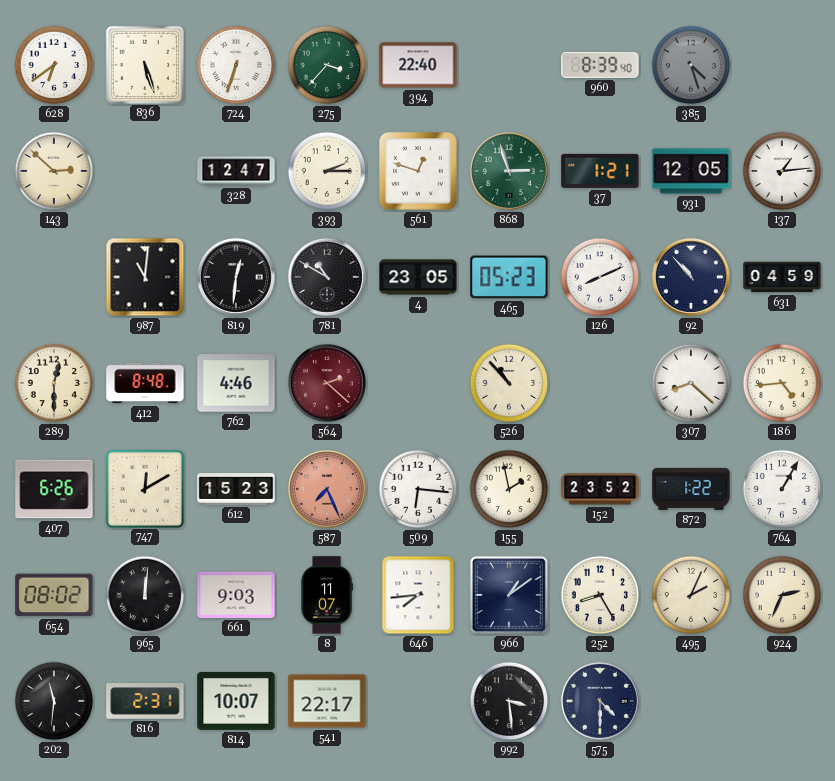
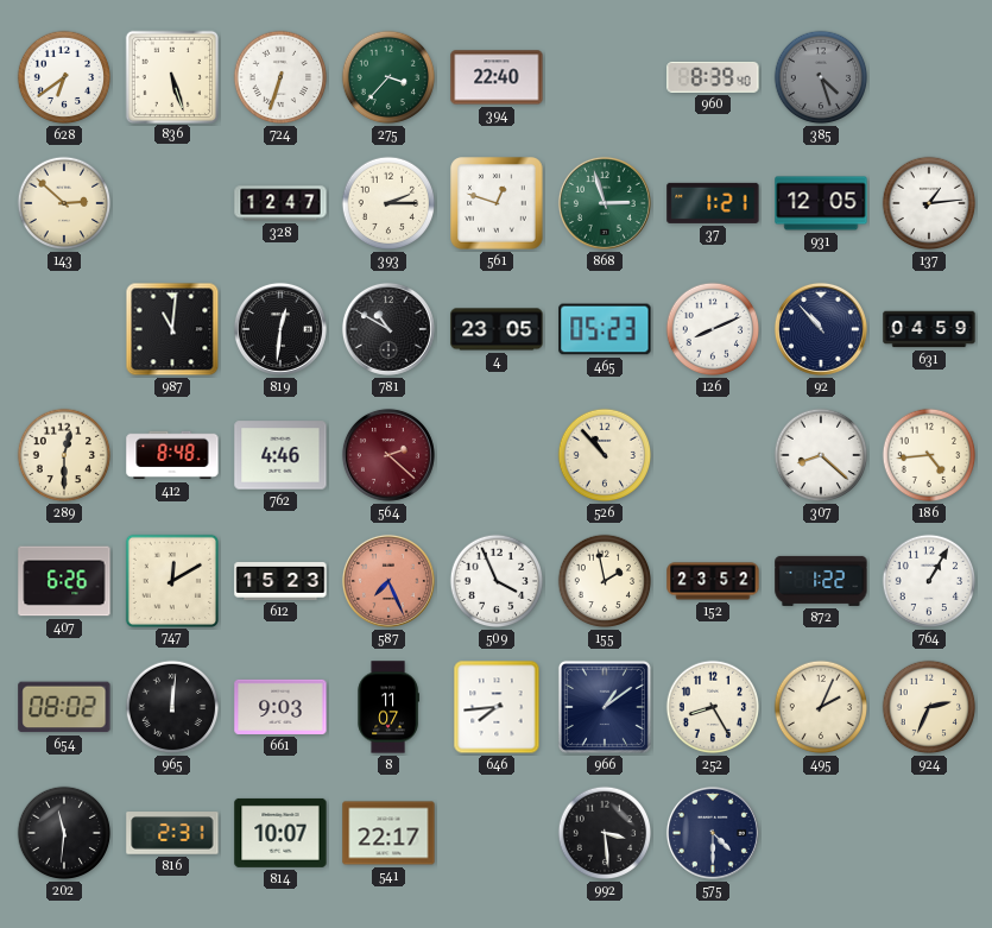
509: 6:16 -> 3:56 (497, 581)
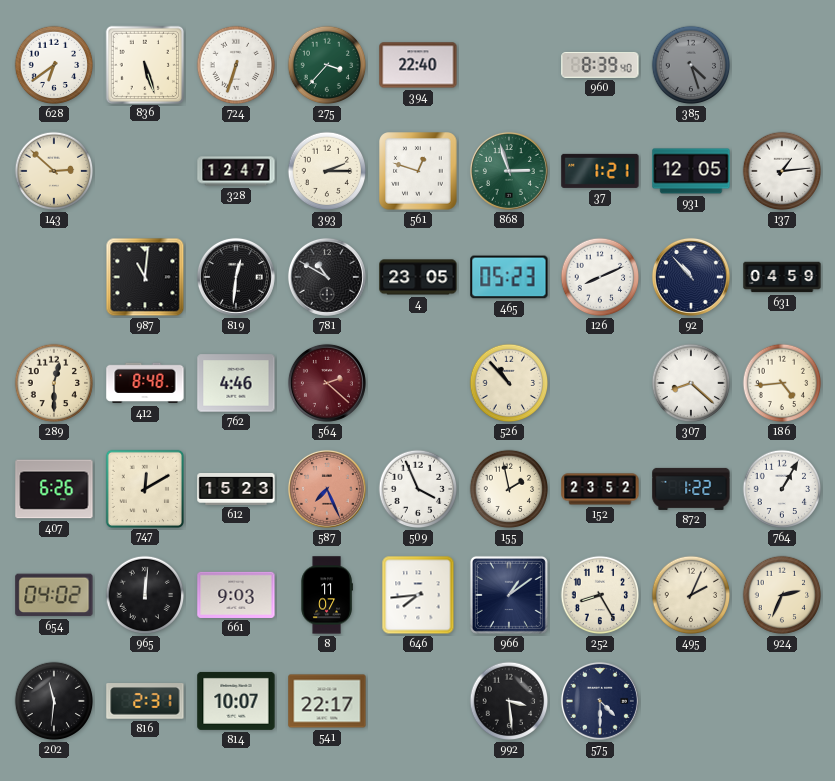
654: 08:02 -> 04:02 (54, 595)
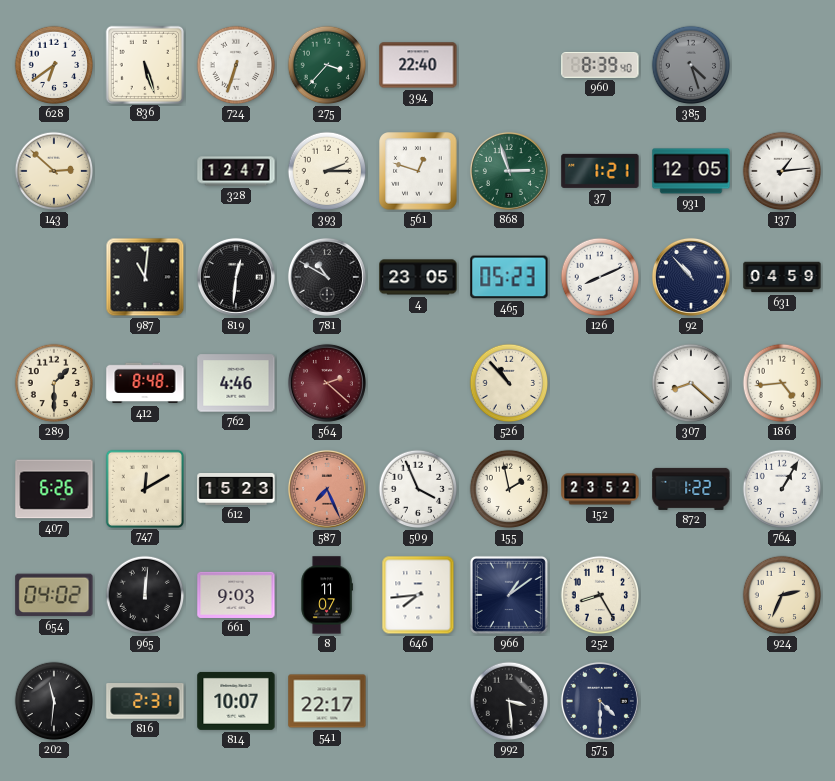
289: 12:30 -> 1:30 (54, 383)
495: 2:04 -> none (691, 595)
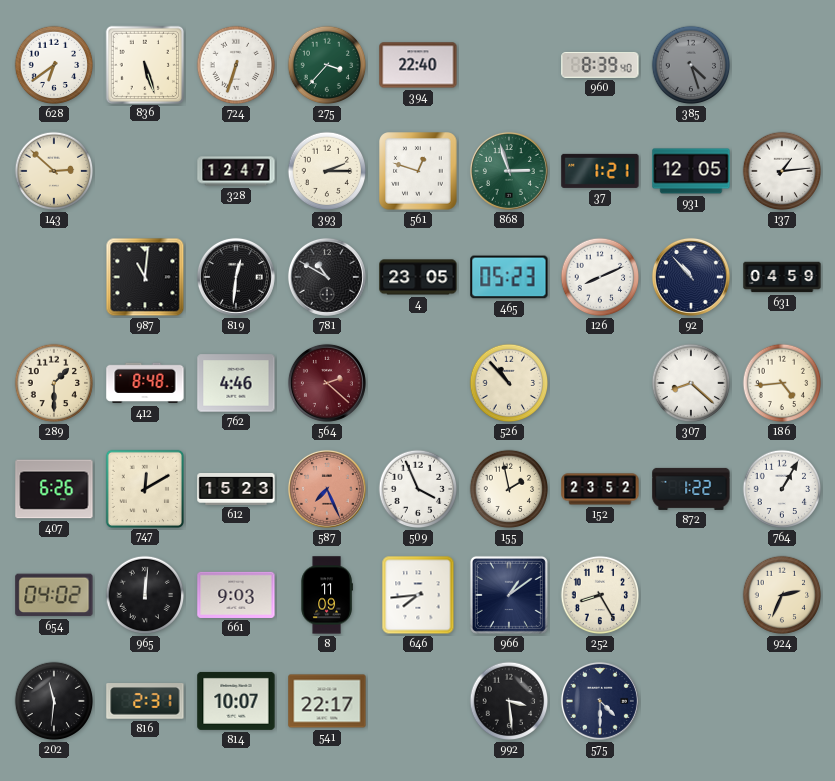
8: 11:07 -> 11:09 (327, 595)
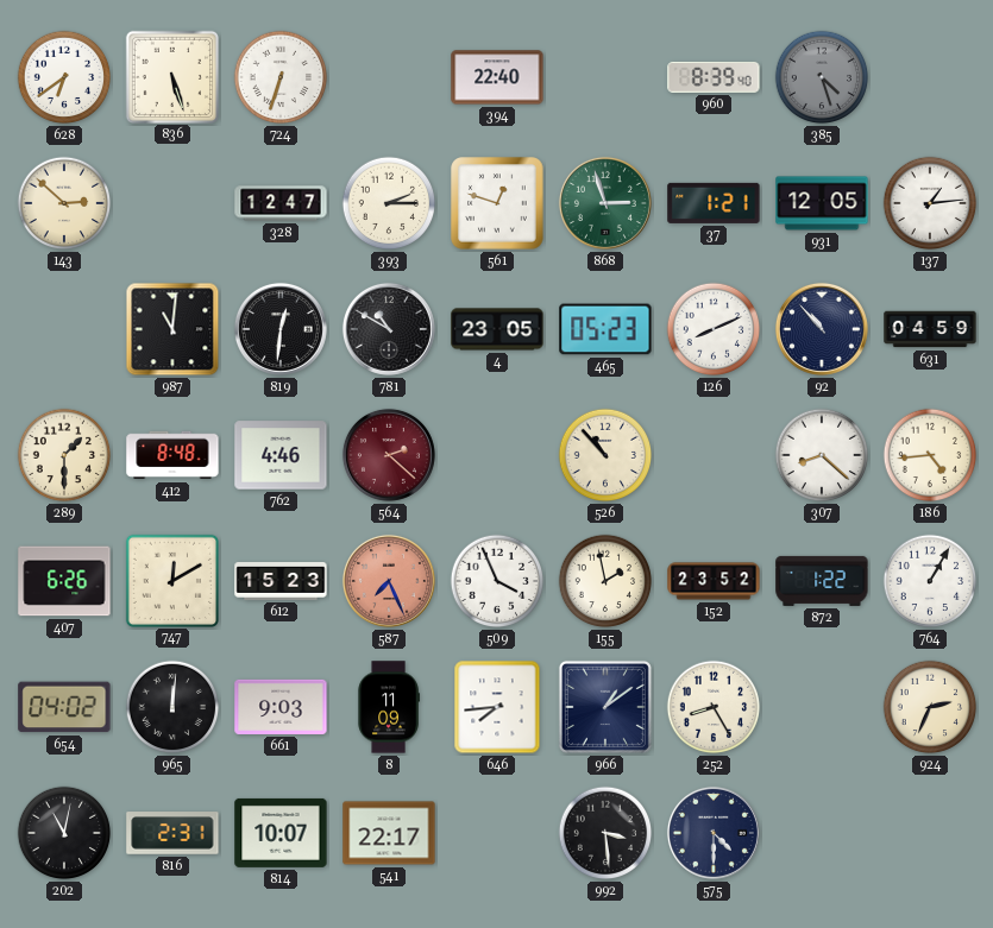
275: 3:37 -> none (327, 65)
202: 11:31 -> 11:02 (64, 833)
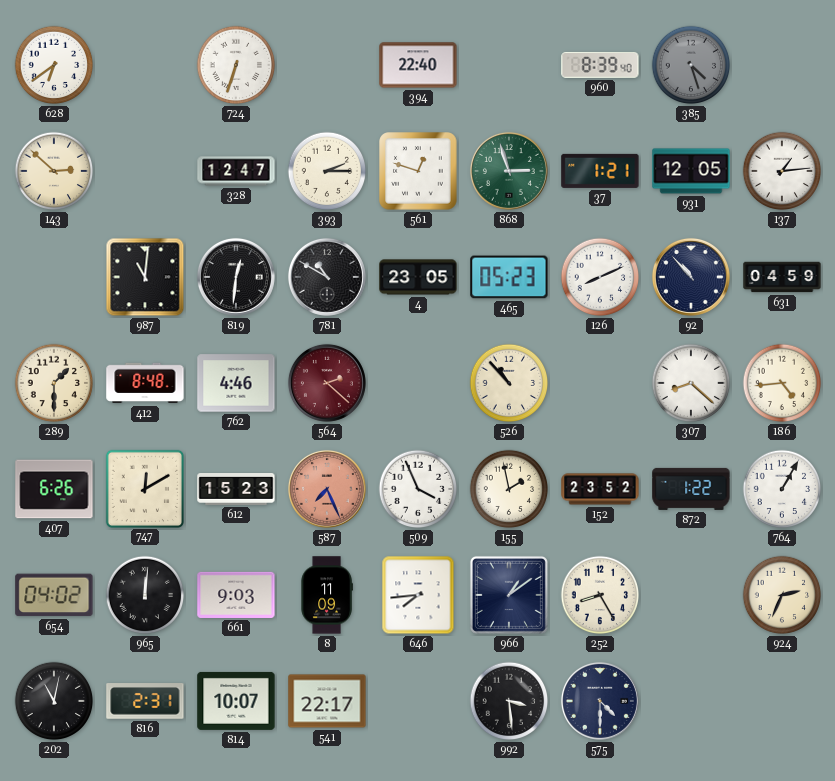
836: 5:27 -> none (171, 76)
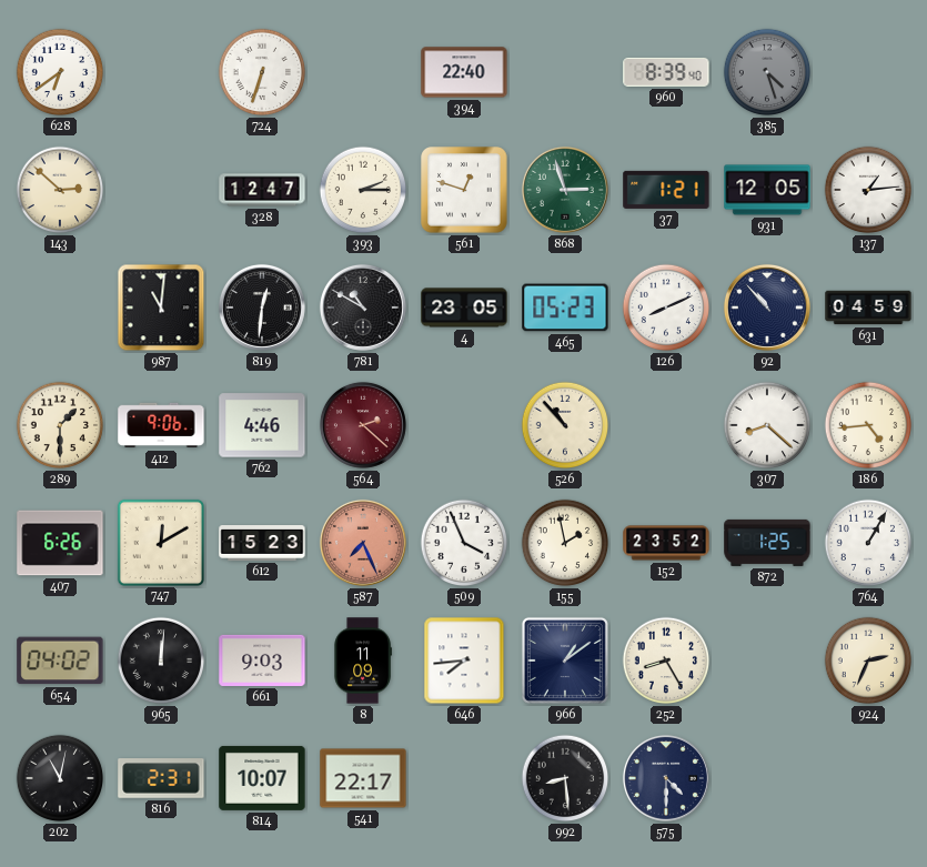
412: 8:48 -> 9:06 (161, 425)
872: 1:22 -> 1:25 (767, 543)
992: 3:29 -> 8:29 (565, 778)
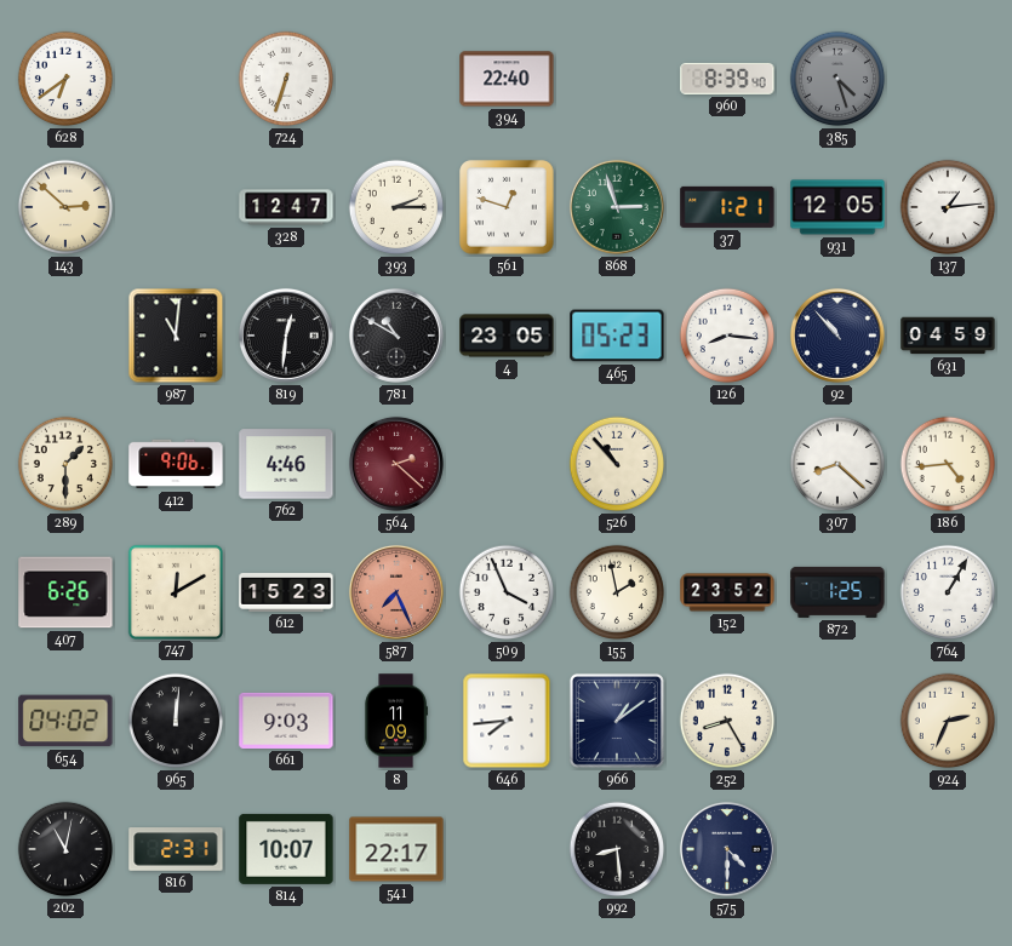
126: 8:11 -> 8:16 (727, 336)
